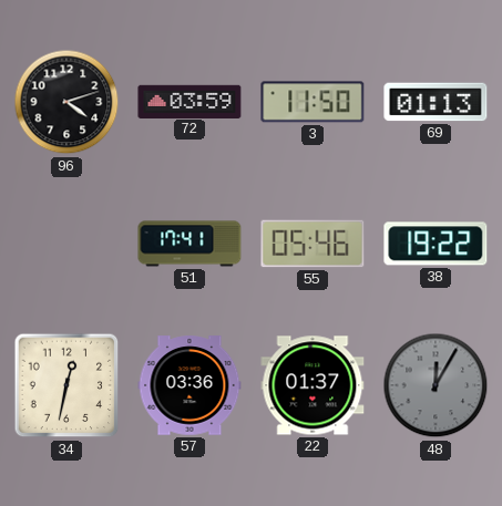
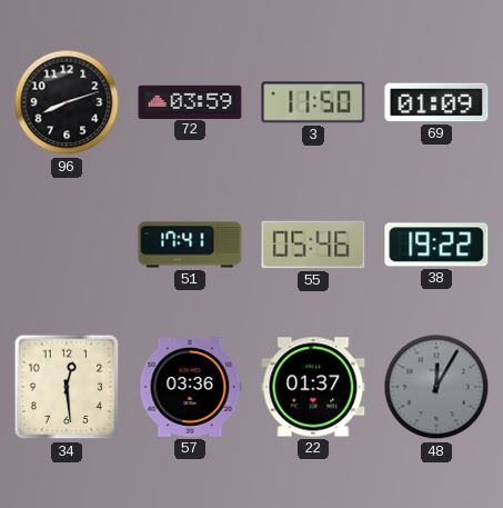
96: 4:12 -> 8:12 (67, 102)
69: 01:13 -> 01:09 (436, 102)
34: 12:32 -> 12:29 (67, 387)
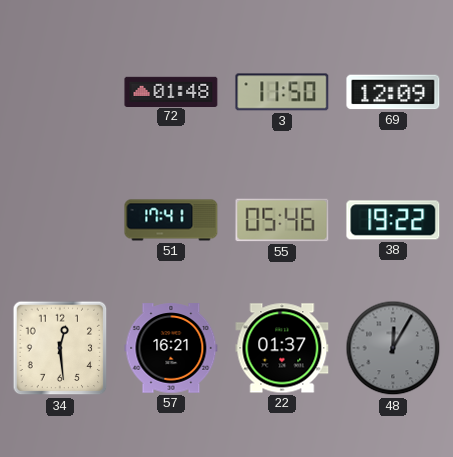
96: 8:12 -> none (67, 102)
72: 03:59 -> 01:48 (171, 91)
69: 01:09 -> 12:09 (393, 92)
57: 03:36 -> 16:21 (171, 348)
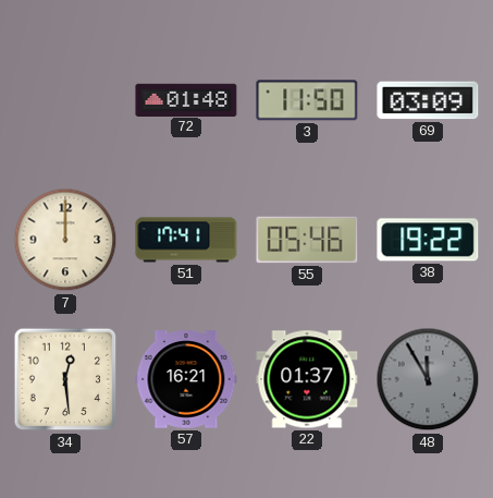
69: 12:09 -> 03:09 (428, 100)
7: none -> 12:00 (65, 240)
48: 12:05 -> 11:55 (428, 379)
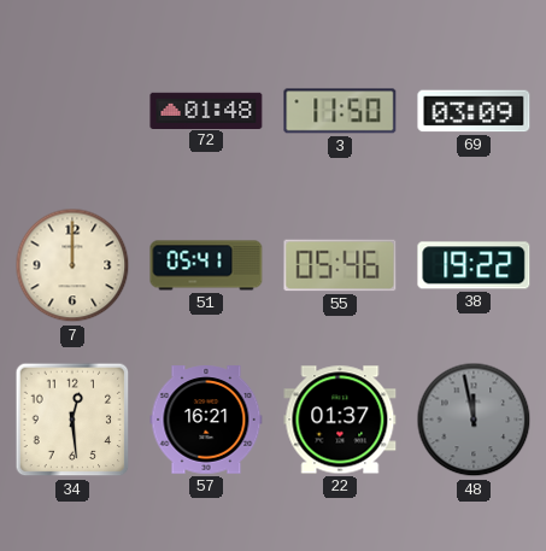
51: 17:41 -> 05:41 (206, 265)
48: 11:55 -> 11:58 (474, 420)
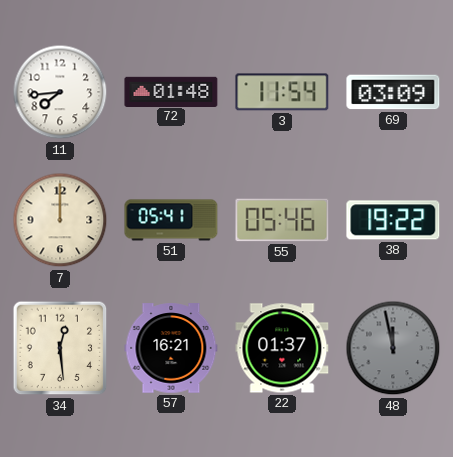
11: none -> 7:44 (60, 92)
3: 11:50 -> 11:54 (282, 92)
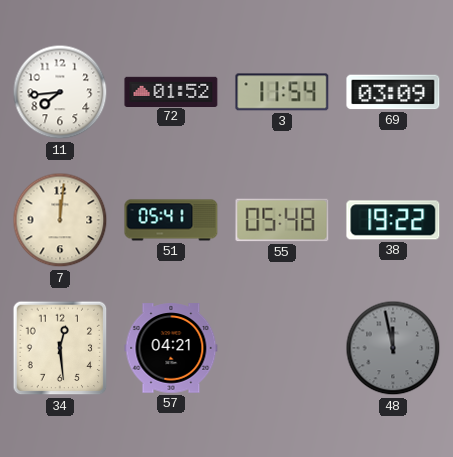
72: 01:48 -> 01:52 (171, 91)
7: 12:00 -> 12:01 (60, 220)
55: 05:46 -> 05:48 (282, 220)
57: 16:21 -> 04:21 (171, 348)
22: 01:37 -> none (282, 348)
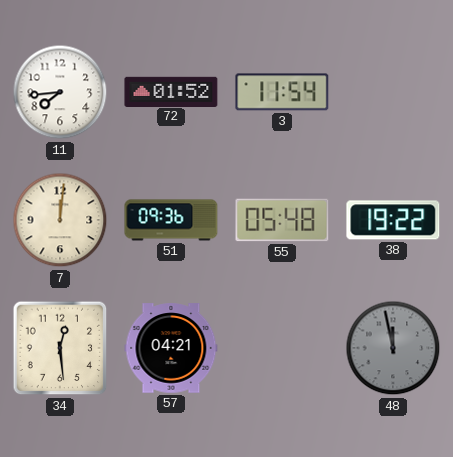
69: 03:09 -> none (393, 92)
51: 05:41 -> 09:36 (171, 220)
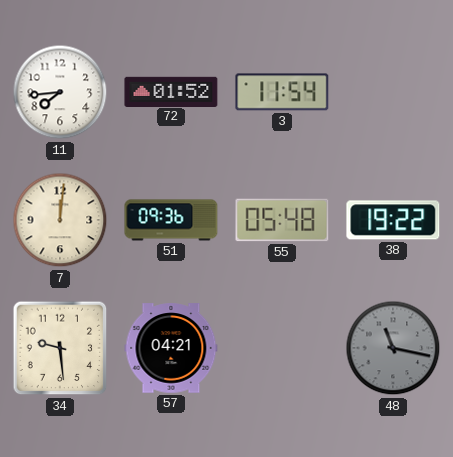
34: 12:29 -> 9:29 (60, 348)
48: 11:58 -> 11:17 (393, 348)
